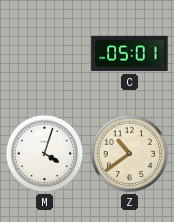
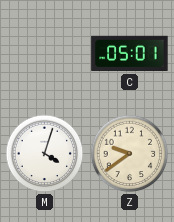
Z: 10:39 -> 9:39 (130, 154)
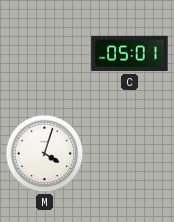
Z: 9:39 -> none (130, 154)
